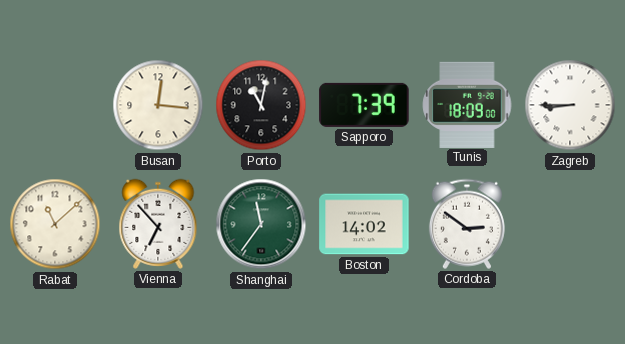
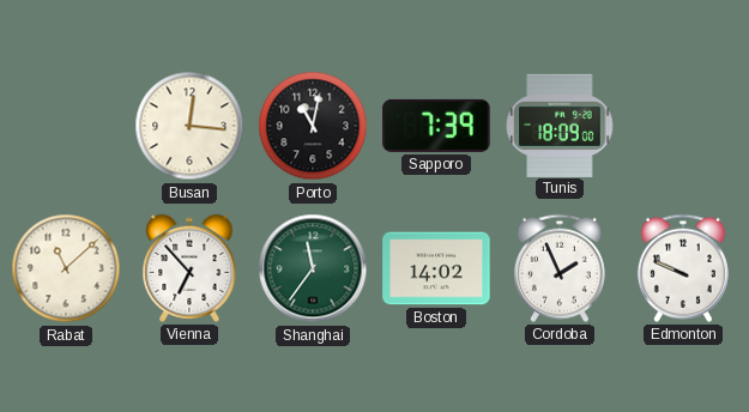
Zagreb: 8:45 -> none (570, 105)
Cordoba: 2:51 -> 1:56 (560, 268)
Edmonton: none -> 9:49 (683, 268)
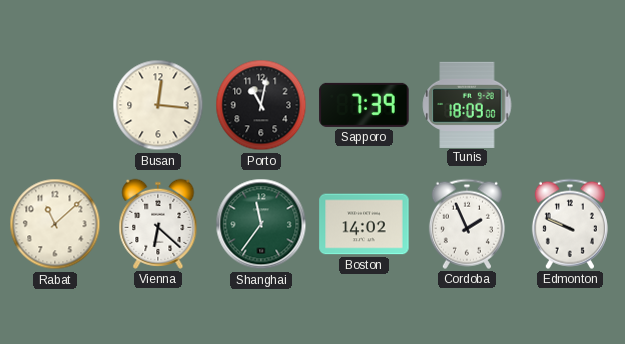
Vienna: 6:53 -> 6:22 (158, 224)
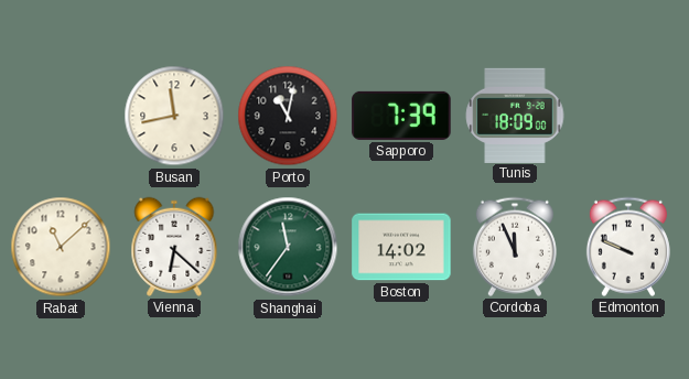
Busan: 12:16 -> 11:43 (174, 116)
Cordoba: 1:56 -> 11:56 (515, 247)
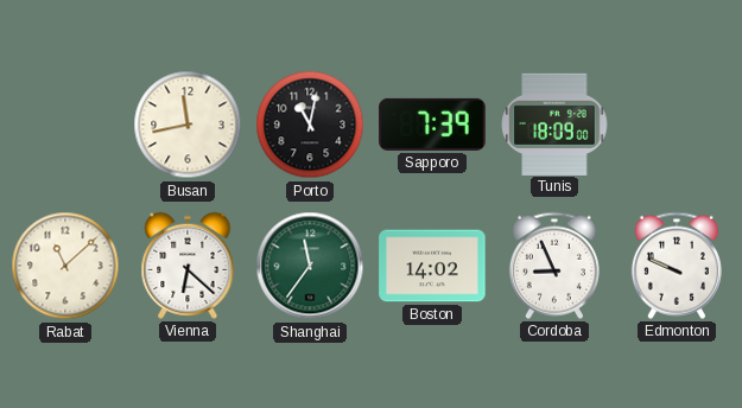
Cordoba: 11:56 -> 8:56 (554, 266)
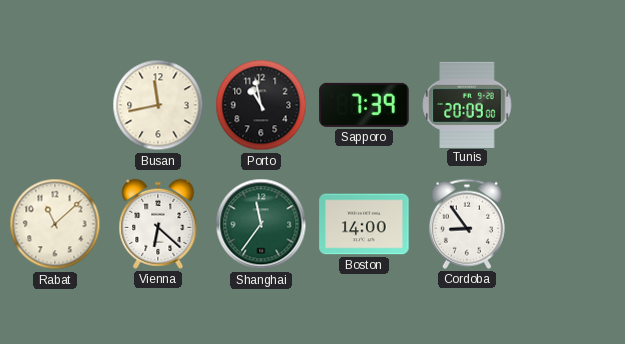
Porto: 11:02 -> 10:58 (261, 105)
Tunis: 18:09 -> 20:09 (467, 104)
Boston: 14:02 -> 14:00 (364, 224)
Cordoba: 8:56 -> 8:54 (467, 224)
Edmonton: 9:49 -> none (677, 266)
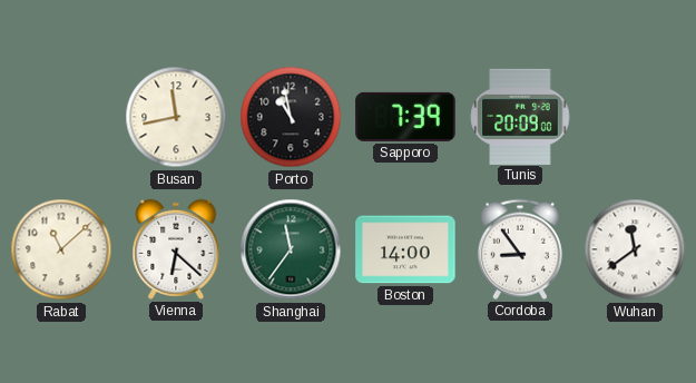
Wuhan: none -> 11:39 (635, 249)
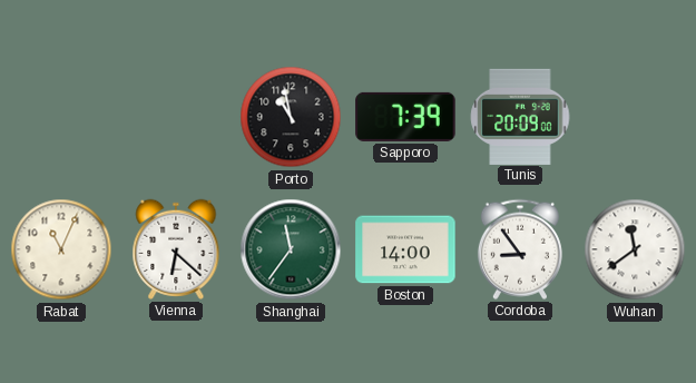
Busan: 11:43 -> none (176, 117)
Rabat: 11:08 -> 11:04 (61, 249)
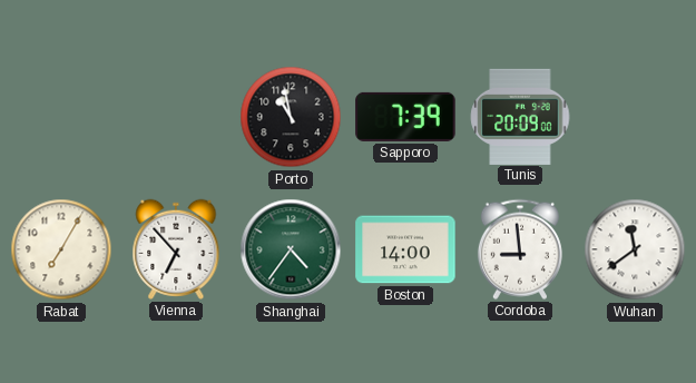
Rabat: 11:04 -> 7:05 (61, 249)
Vienna: 6:22 -> 6:53 (176, 249)
Shanghai: 11:36 -> 4:36 (291, 249)
Cordoba: 8:54 -> 8:59 (520, 249)
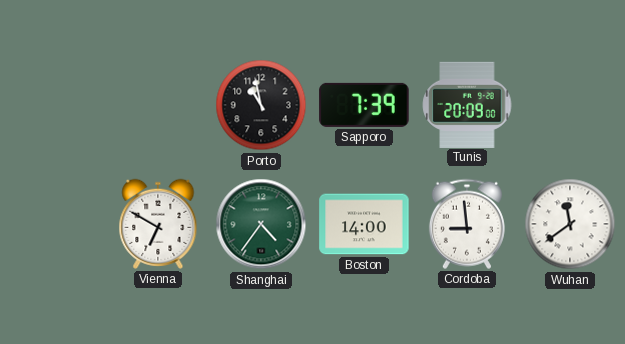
Rabat: 7:05 -> none (61, 249)
Vienna: 6:53 -> 6:50 (158, 224)
